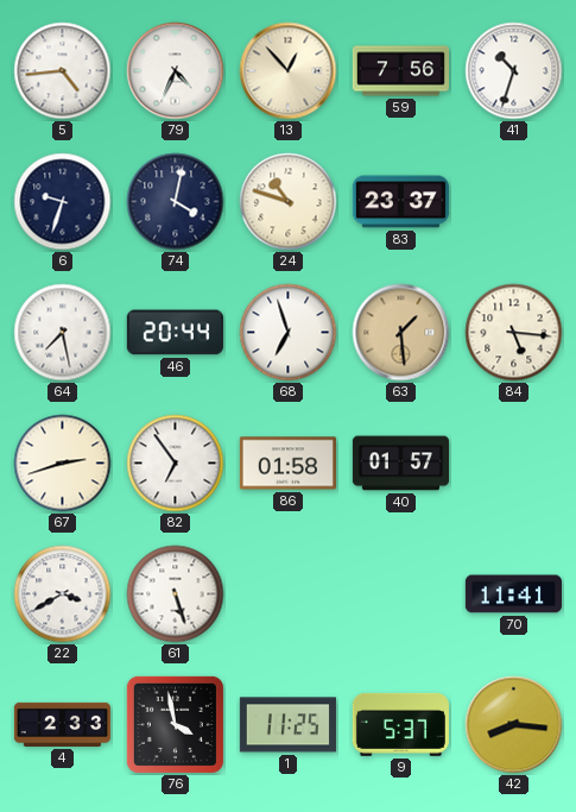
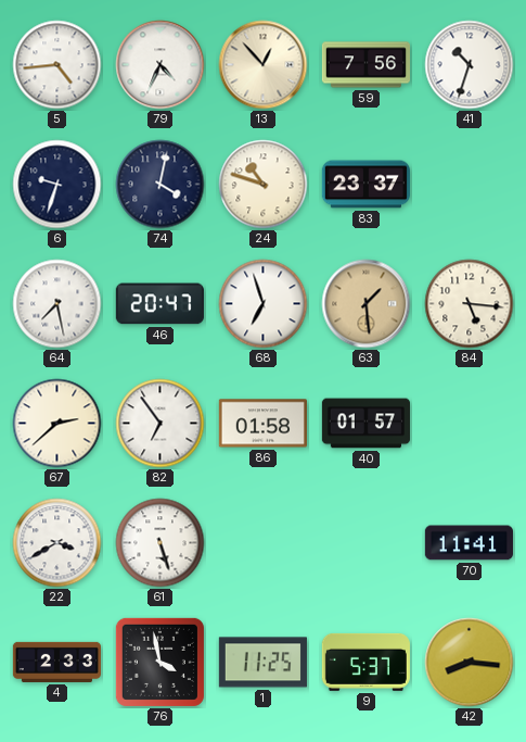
46: 20:44 -> 20:47 (159, 304)
67: 2:42 -> 2:38 (57, 424)
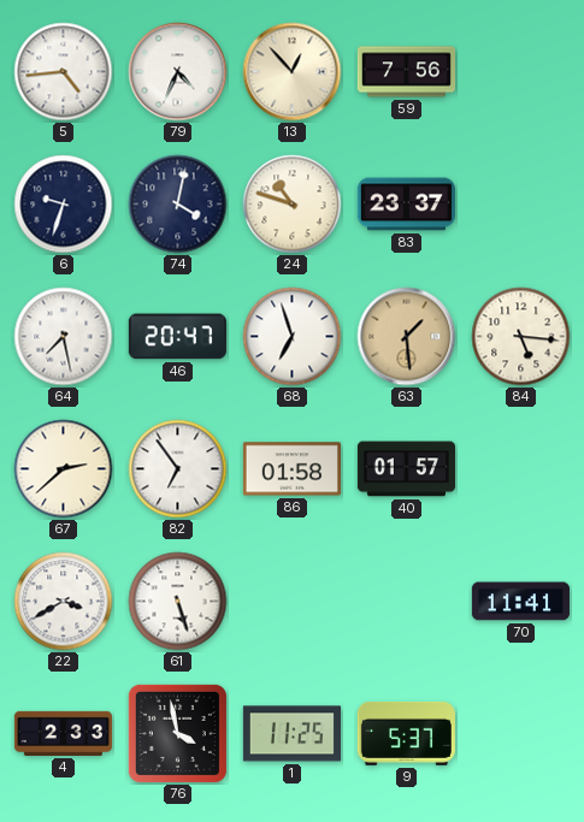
41: 10:33 -> none (470, 65)
42: 8:16 -> none (470, 663)
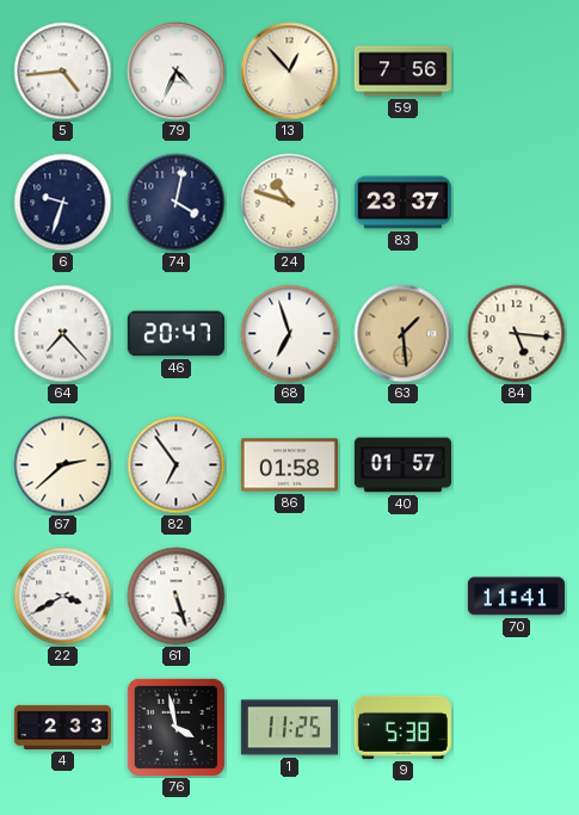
64: 7:28 -> 7:23 (63, 334)
9: 5:37 -> 5:38 (402, 727)
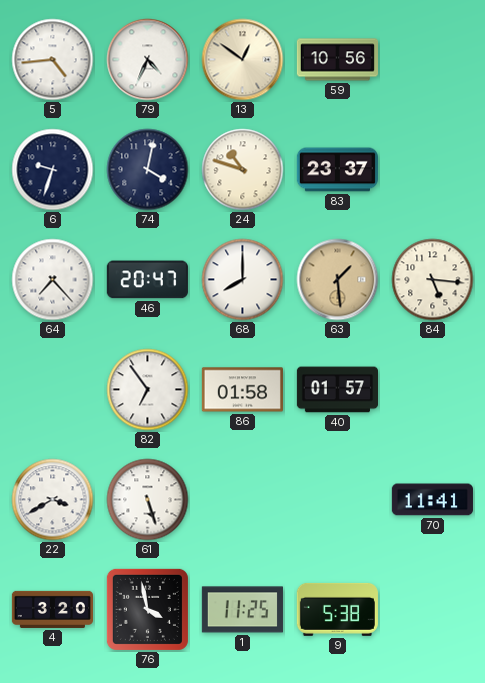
13: 12:53 -> 12:51 (243, 60)
59: 7:56 -> 10:56 (337, 60)
68: 6:57 -> 8:00 (243, 280)
67: 2:38 -> none (63, 465)
4: 2:33 -> 3:20 (52, 609)
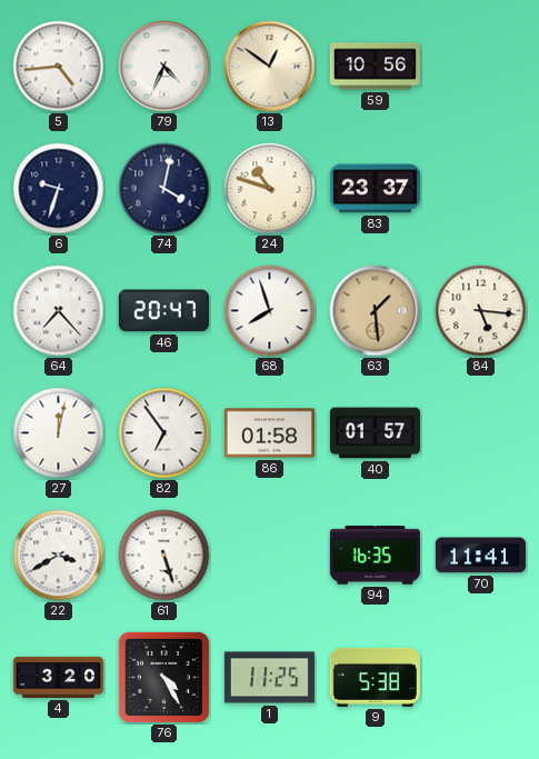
68: 8:00 -> 7:57 (270, 311)
27: none -> 12:02 (59, 433)
94: none -> 16:35 (375, 556)
76: 3:58 -> 4:25 (163, 677)
